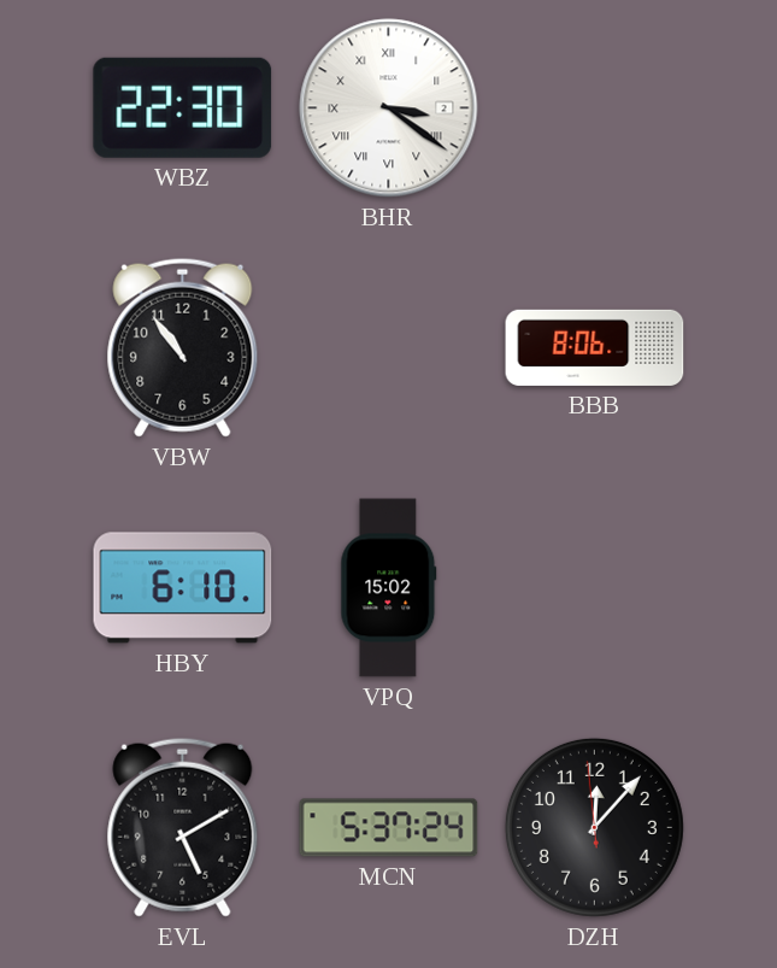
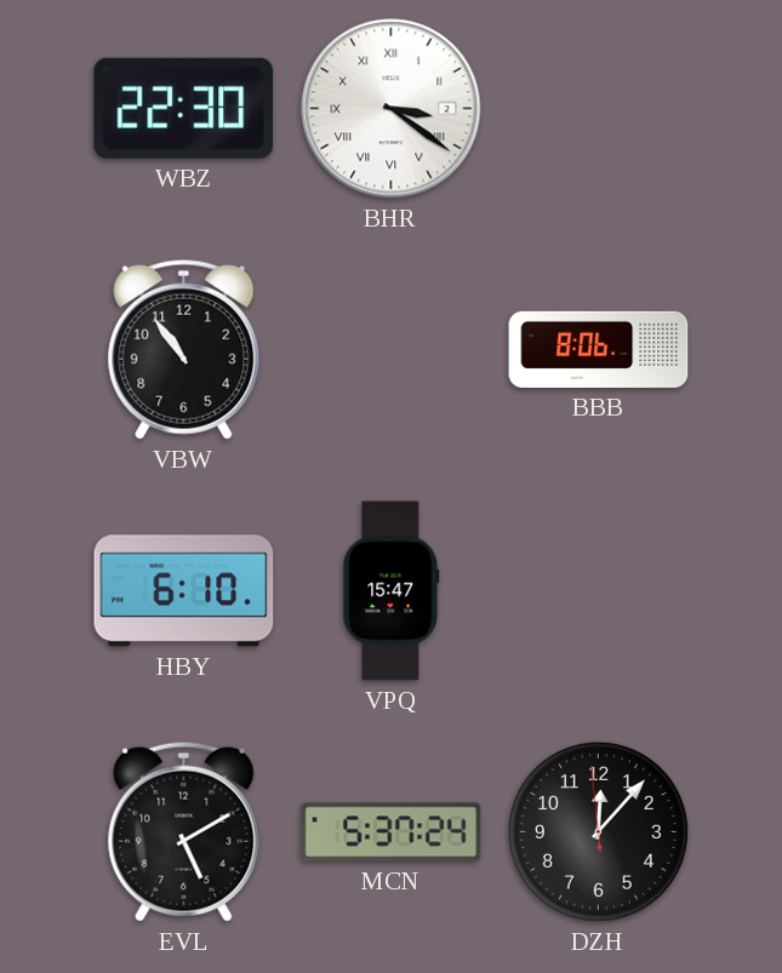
VPQ: 15:02 -> 15:47 (392, 591)
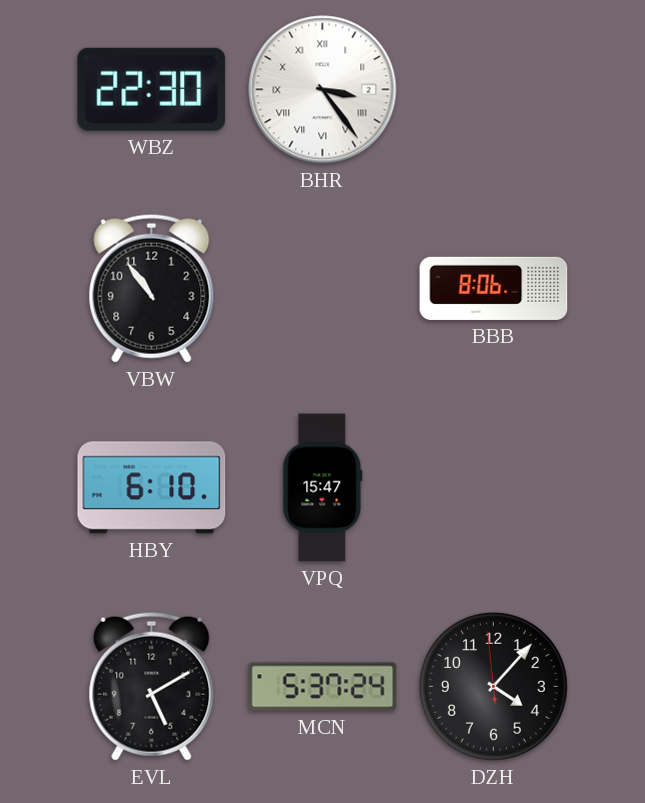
BHR: 3:21 -> 3:24 (323, 90)
DZH: 12:06 -> 4:06 (493, 686)
